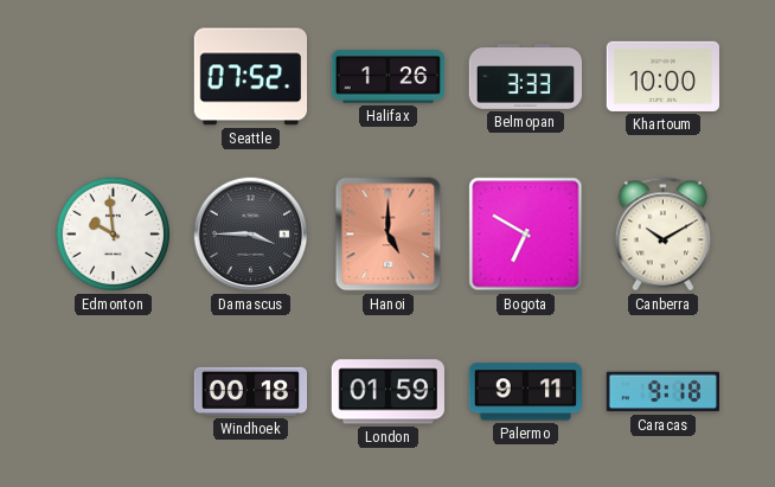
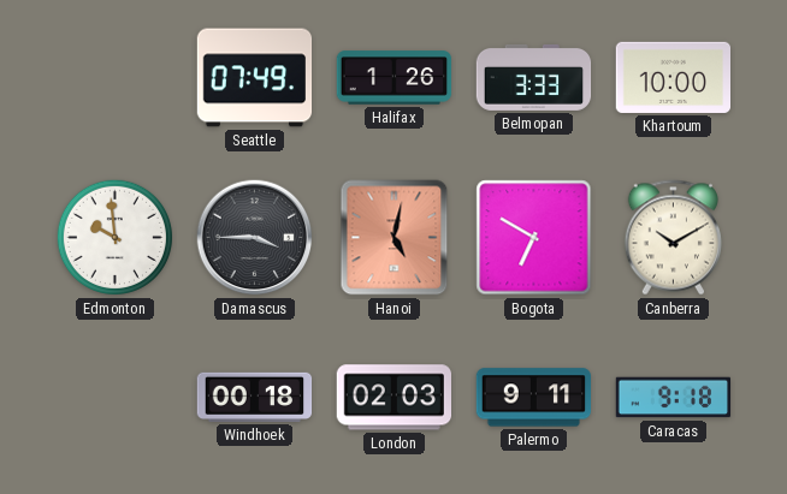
Seattle: 07:52 -> 07:49 (255, 78)
Hanoi: 5:00 -> 5:02 (395, 238)
London: 01:59 -> 02:03 (393, 398)
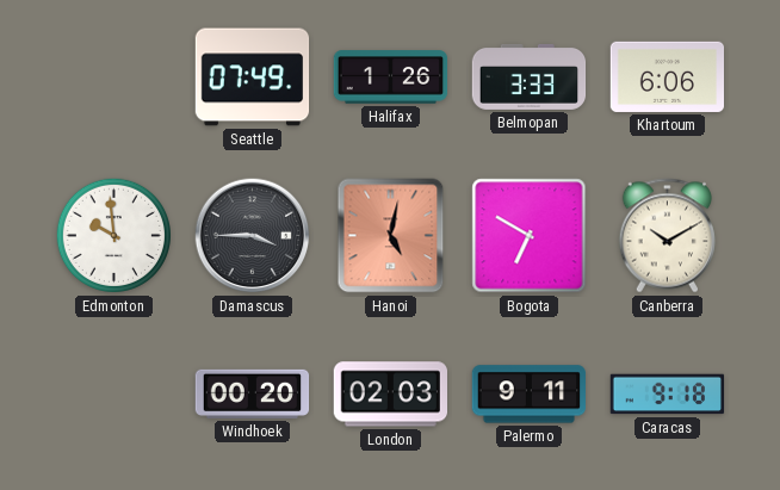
Khartoum: 10:00 -> 6:06 (668, 76)
Windhoek: 00:18 -> 00:20 (253, 393)
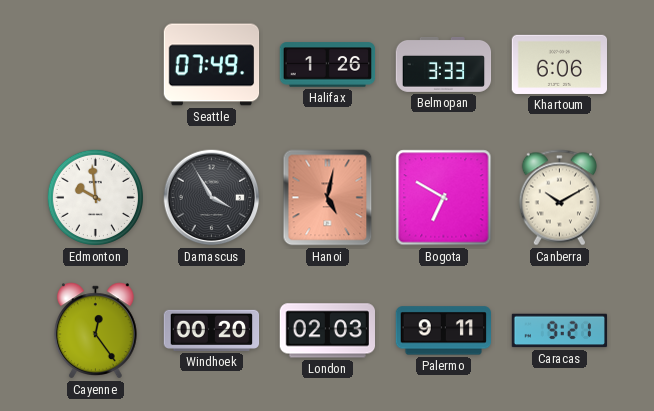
Damascus: 3:45 -> 3:55 (212, 198)
Cayenne: none -> 12:24 (95, 331)
Caracas: 9:18 -> 9:21 (560, 331)
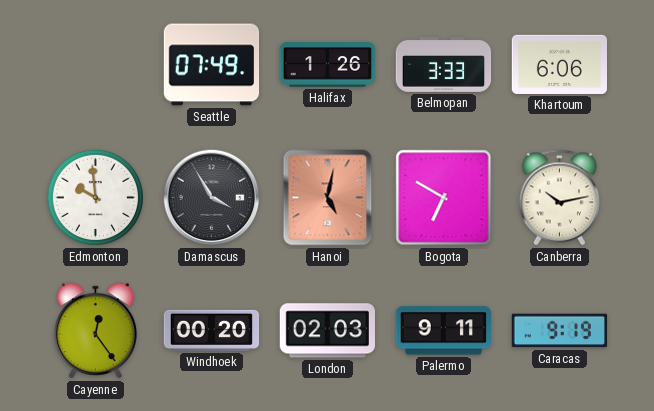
Canberra: 10:10 -> 10:13 (559, 198)
Caracas: 9:21 -> 9:19 (560, 331)
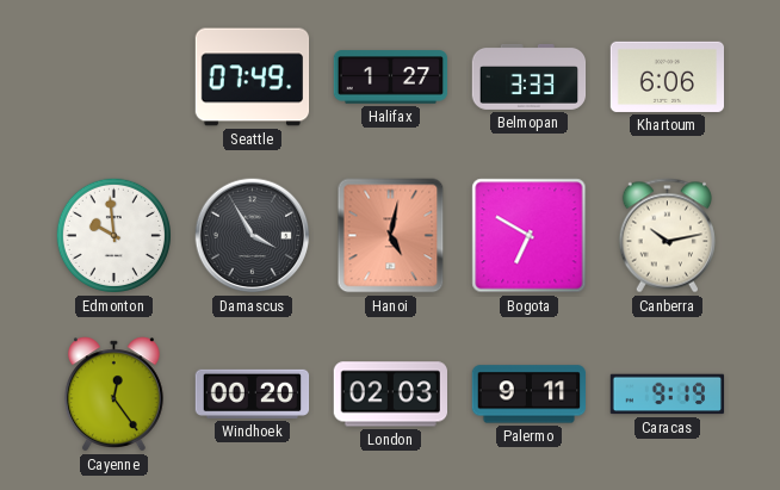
Halifax: 1:26 -> 1:27 (391, 77)
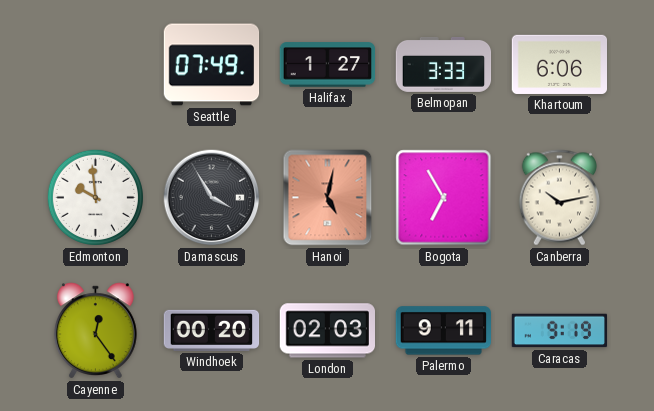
Bogota: 6:50 -> 6:55 (444, 198)
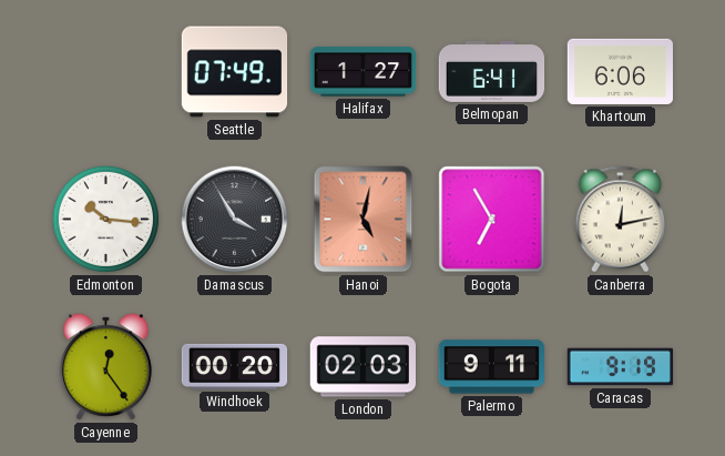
Belmopan: 3:33 -> 6:41 (492, 71)
Edmonton: 9:59 -> 10:16 (105, 219)
Canberra: 10:13 -> 12:13 (620, 220)
